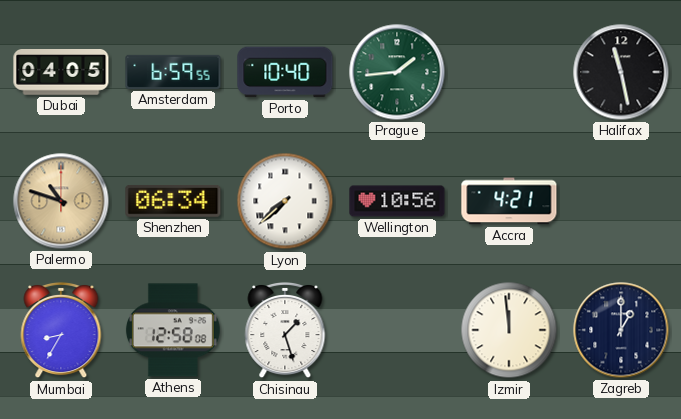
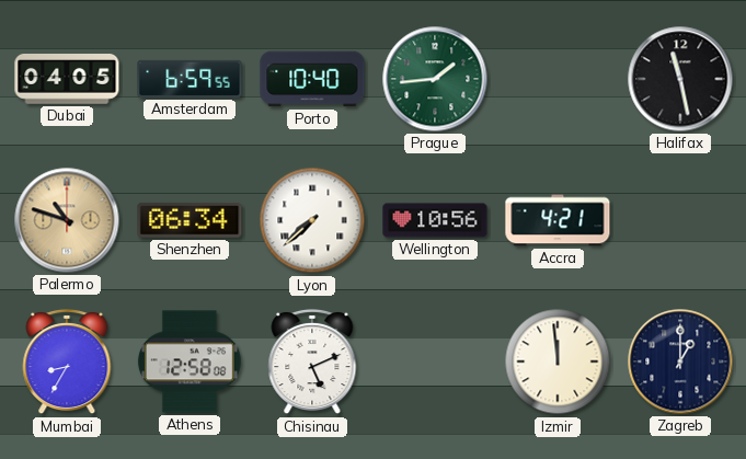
Chisinau: 1:27 -> 5:11 (312, 362)
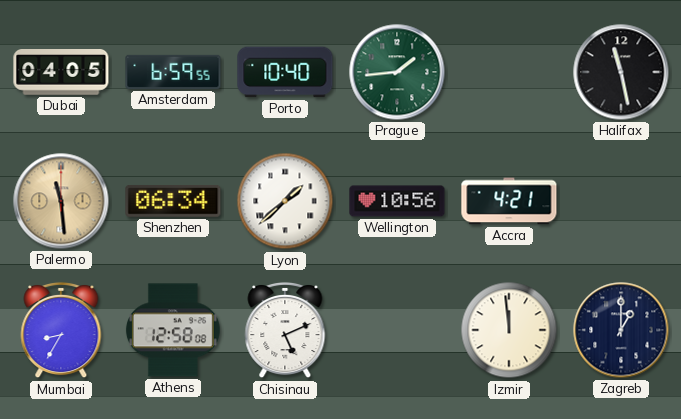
Palermo: 10:48 -> 11:29 (61, 201)
Lyon: 7:38 -> 1:38 (285, 201)
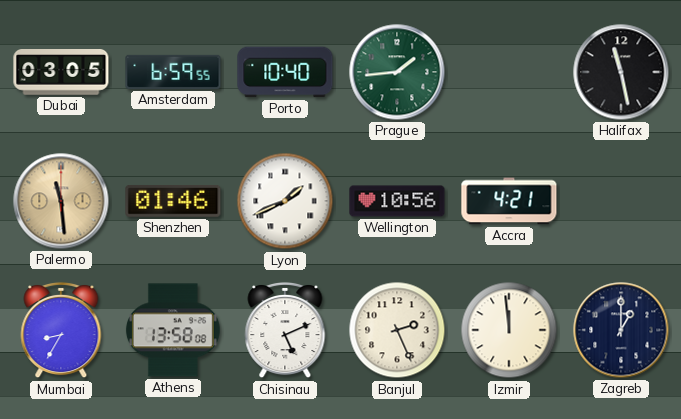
Dubai: 04:05 -> 03:05 (61, 73)
Shenzhen: 06:34 -> 01:46 (173, 201)
Lyon: 1:38 -> 1:41 (285, 201)
Athens: 12:58 -> 13:58 (173, 330)
Banjul: none -> 2:26 (397, 330)
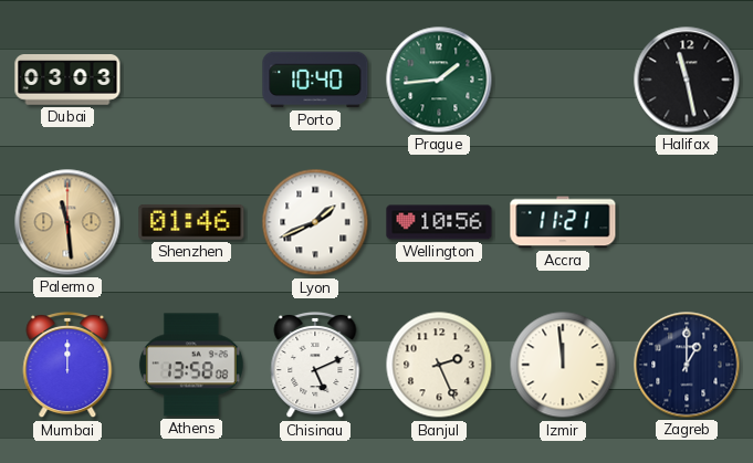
Dubai: 03:05 -> 03:03 (67, 81)
Amsterdam: 6:59 -> none (173, 72)
Accra: 4:21 -> 11:21 (563, 222)
Mumbai: 8:35 -> 12:00 (67, 365)
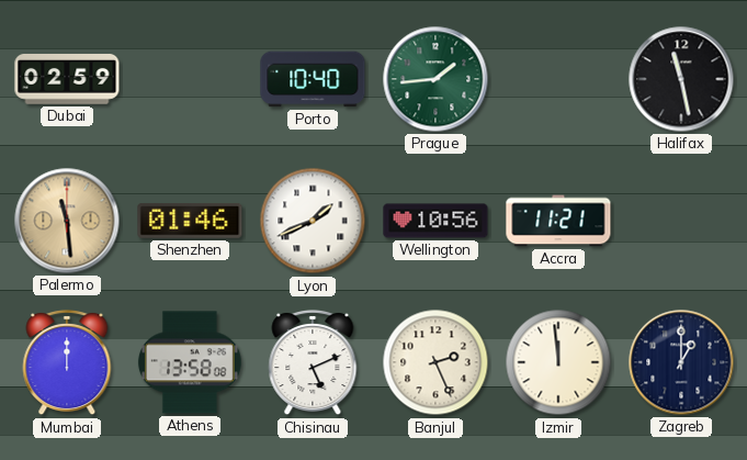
Dubai: 03:03 -> 02:59 (67, 80)
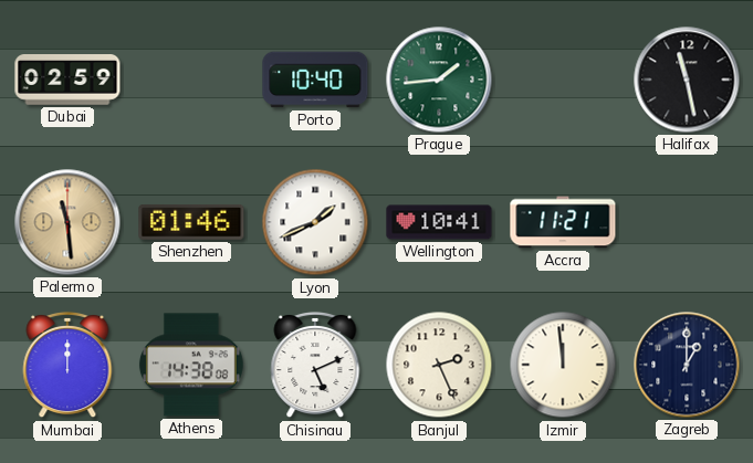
Wellington: 10:56 -> 10:41 (439, 222)
Athens: 13:58 -> 14:38 (191, 365)
